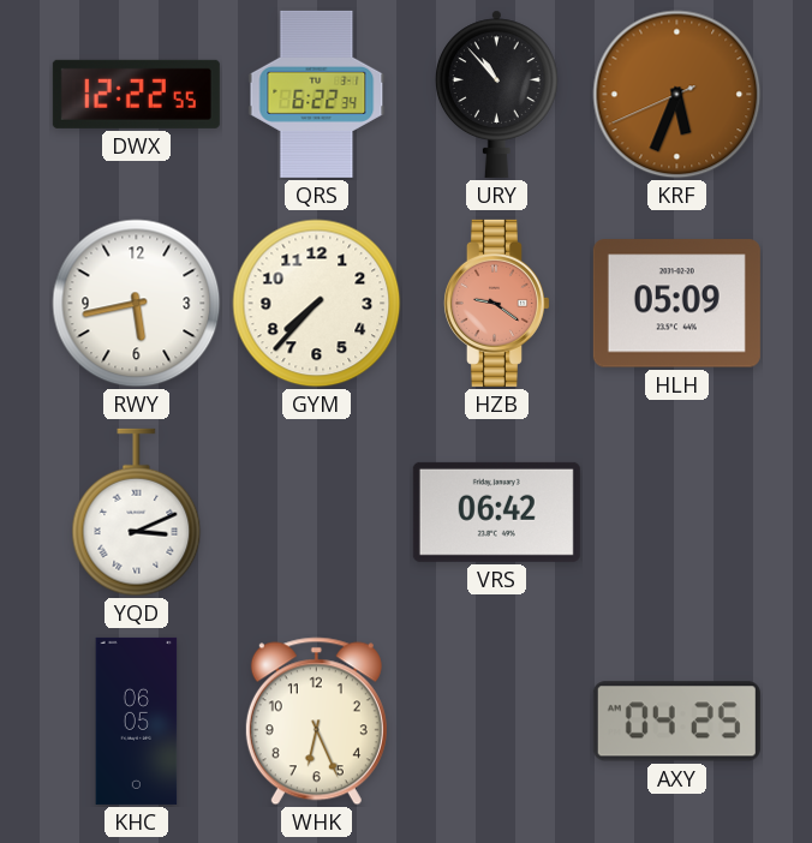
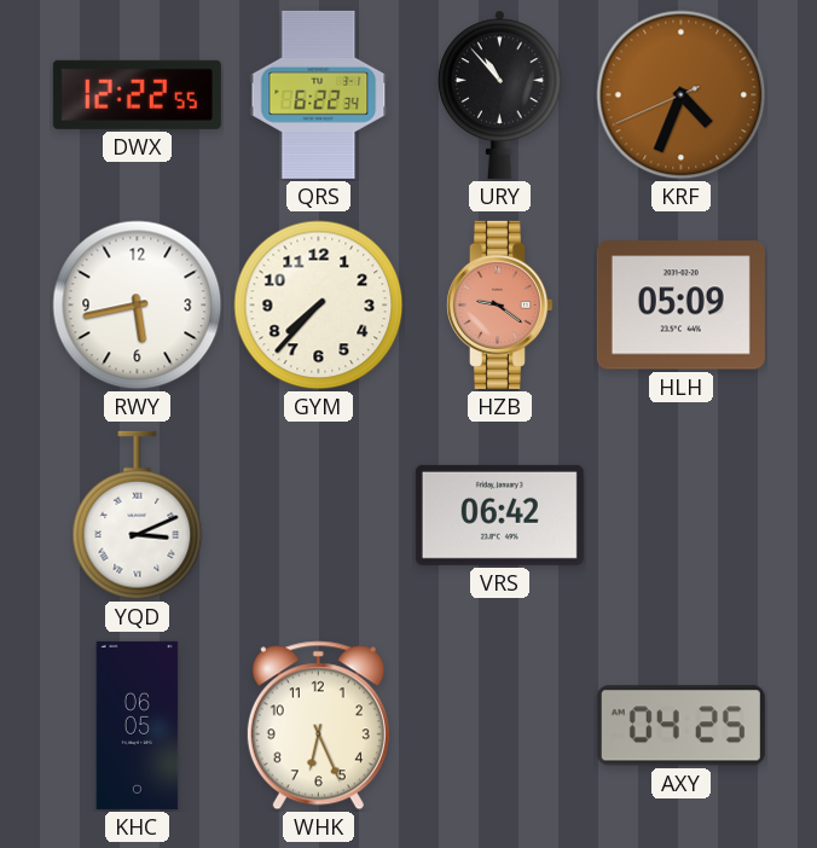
KRF: 5:33 -> 4:33 (682, 95)
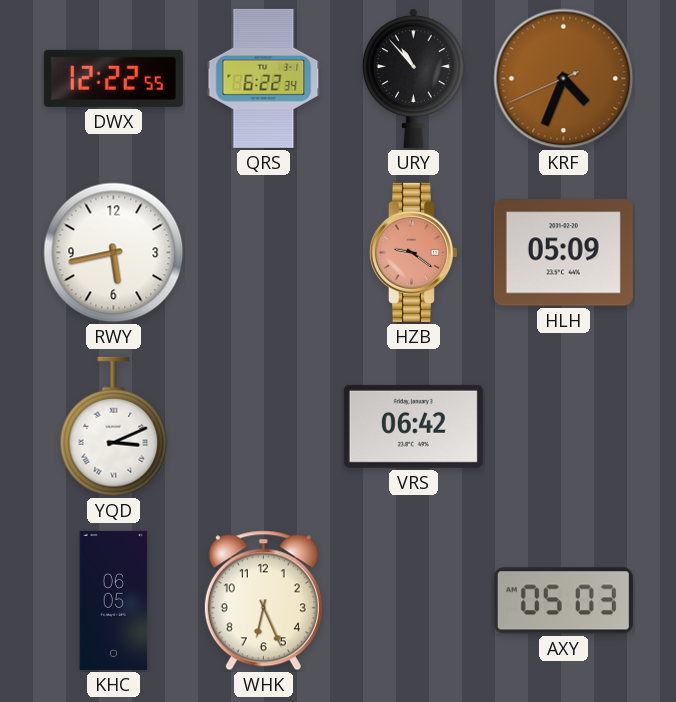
GYM: 7:37 -> none (319, 306)
AXY: 04:25 -> 05:03 (563, 601)
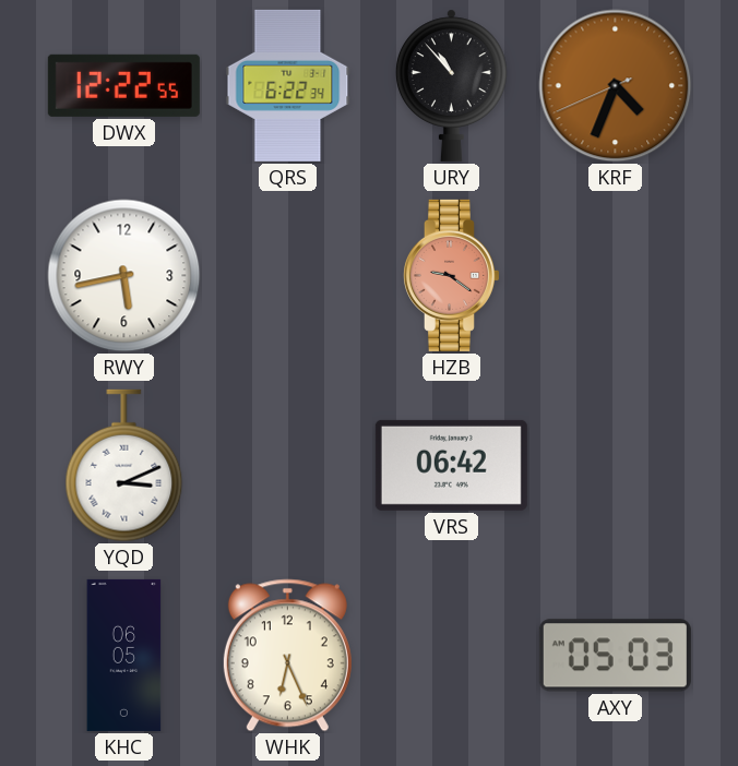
HLH: 05:09 -> none (563, 253)
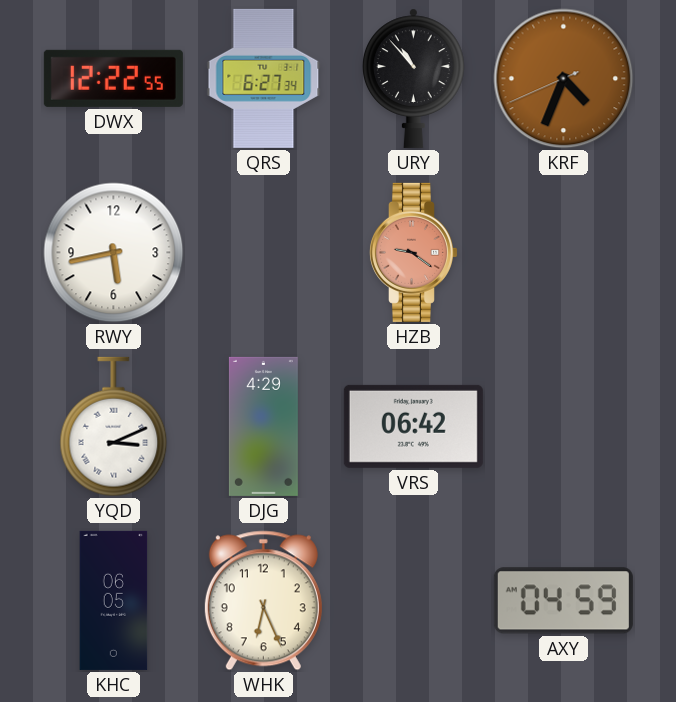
QRS: 6:22 -> 6:27 (264, 78)
DJG: none -> 4:29 (263, 426)
AXY: 05:03 -> 04:59 (563, 601)
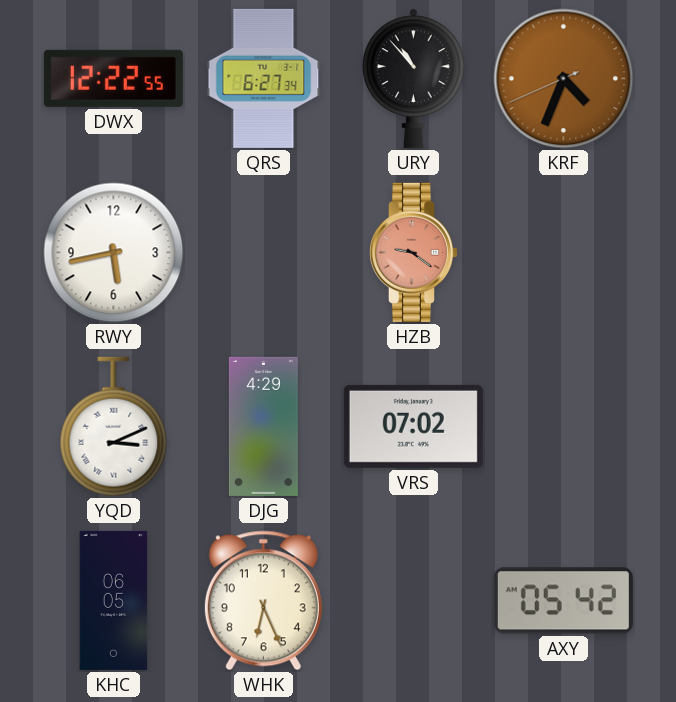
VRS: 06:42 -> 07:02 (413, 426)
AXY: 04:59 -> 05:42 (563, 601)
